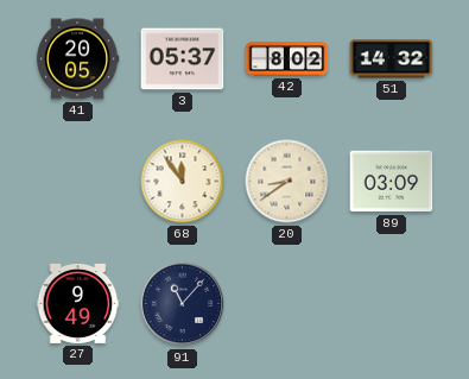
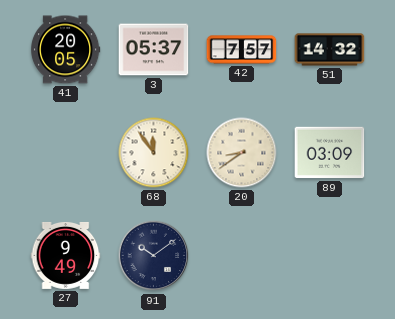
42: 8:02 -> 7:57 (242, 50)
91: 11:07 -> 10:09 (154, 256)
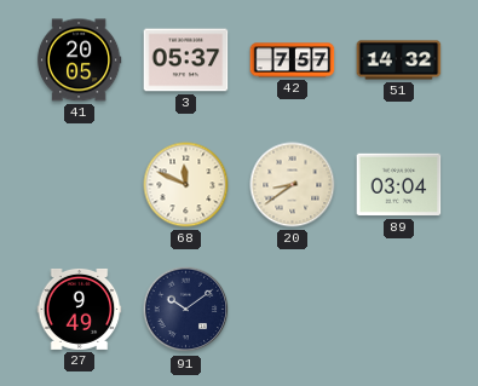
68: 11:54 -> 11:49 (186, 185)
89: 03:09 -> 03:04 (399, 185)
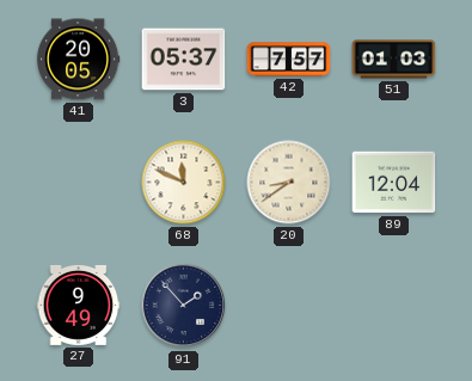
51: 14:32 -> 01:03 (394, 60)
89: 03:04 -> 12:04 (394, 183)
91: 10:09 -> 1:53 (184, 306)
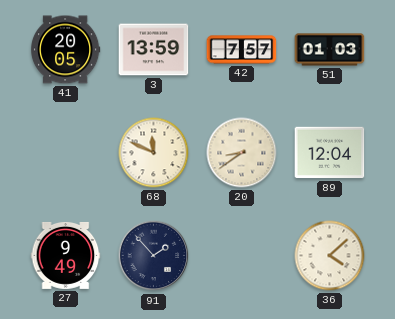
3: 05:37 -> 13:59 (154, 50)
36: none -> 4:08 (330, 256)
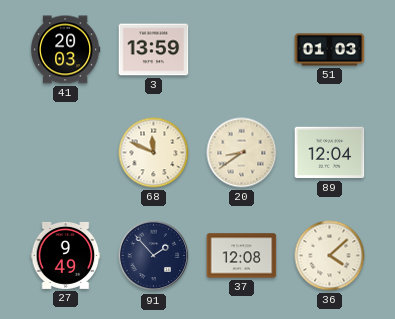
41: 20:05 -> 20:03 (65, 50)
42: 7:57 -> none (242, 50)
37: none -> 12:08 (242, 256)
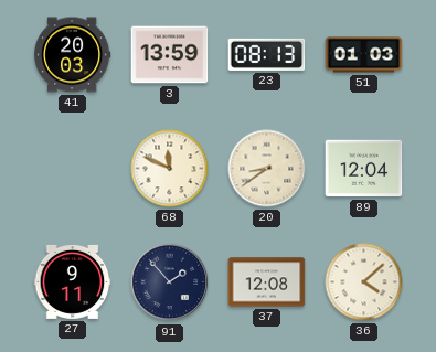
23: none -> 08:13 (267, 54)
27: 9:49 -> 9:11 (73, 281)
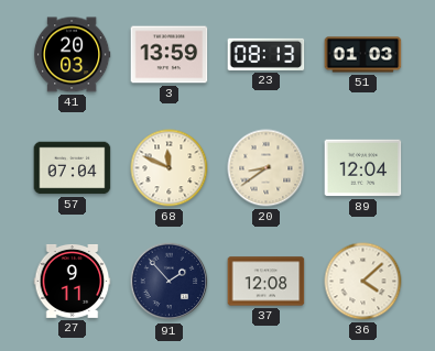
57: none -> 07:04 (73, 168)
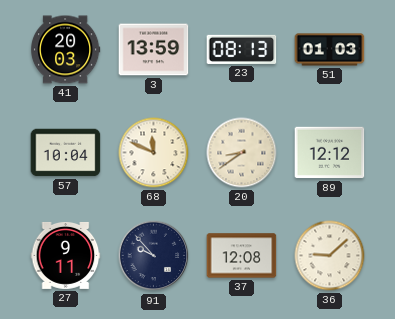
57: 07:04 -> 10:04 (66, 153)
89: 12:04 -> 12:12 (330, 153)
91: 1:53 -> 9:53 (154, 256)
36: 4:08 -> 9:08 (330, 256)
